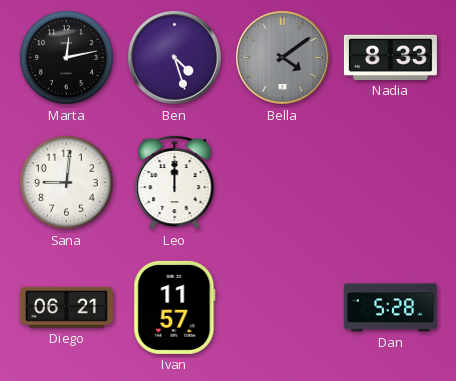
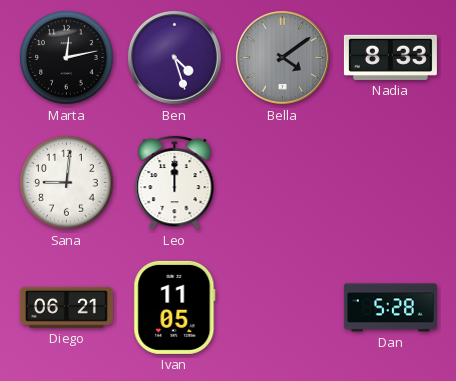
Ivan: 11:57 -> 11:05 (175, 307)
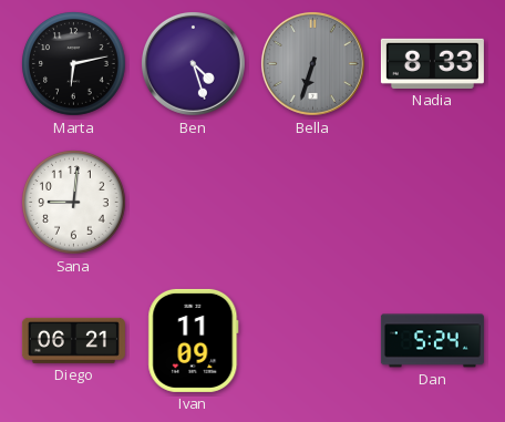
Marta: 12:13 -> 6:13 (74, 64)
Bella: 4:09 -> 6:33 (312, 63)
Leo: 12:00 -> none (175, 182)
Ivan: 11:05 -> 11:09 (194, 340)
Dan: 5:28 -> 5:24 (432, 341)
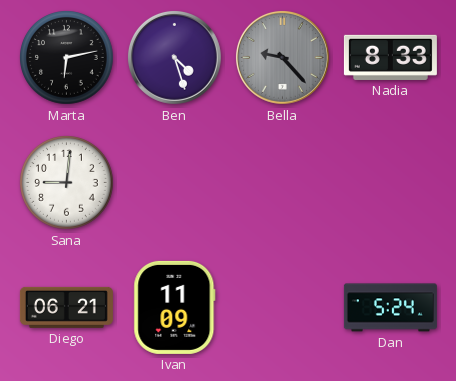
Bella: 6:33 -> 9:23 (282, 57)
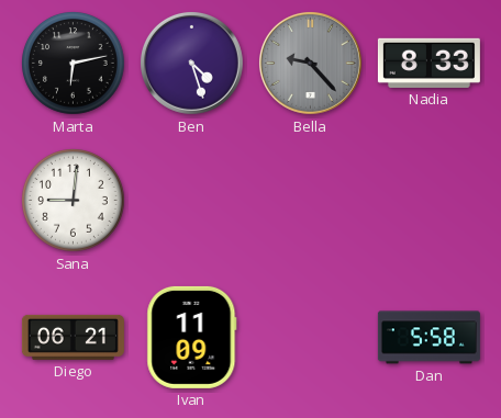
Dan: 5:24 -> 5:58 (428, 338)
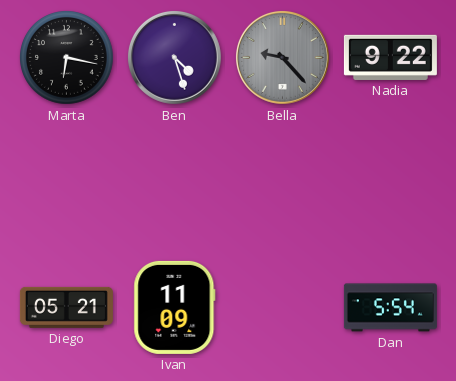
Marta: 6:13 -> 6:17 (67, 58)
Nadia: 8:33 -> 9:22 (390, 57)
Sana: 9:01 -> none (74, 201)
Diego: 06:21 -> 05:21 (66, 307)
Dan: 5:58 -> 5:54 (390, 308)
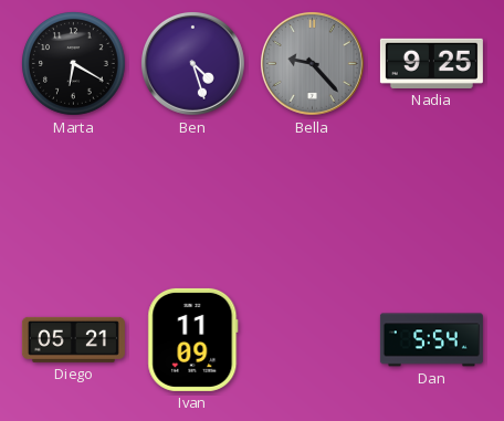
Marta: 6:17 -> 6:20 (74, 64)
Nadia: 9:22 -> 9:25 (431, 63)
